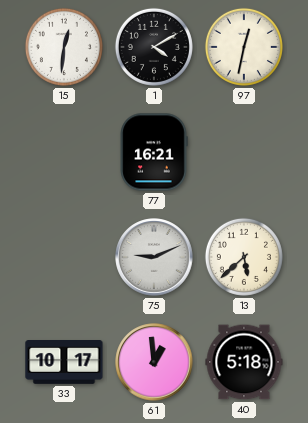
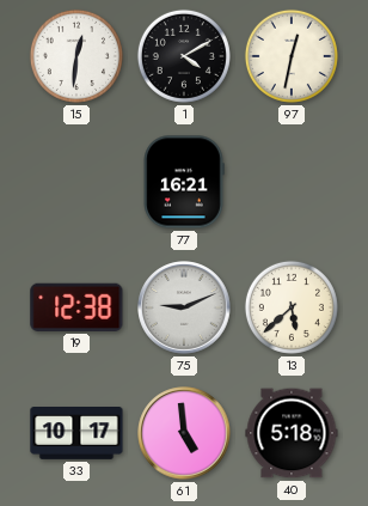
19: none -> 12:38 (76, 307)
61: 12:59 -> 4:59 (184, 433)
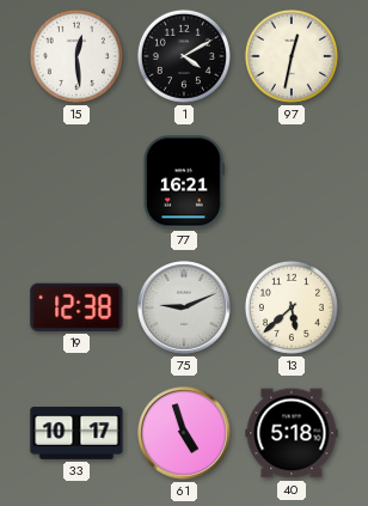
15: 12:31 -> 12:29 (76, 56)
61: 4:59 -> 4:57 (184, 433)
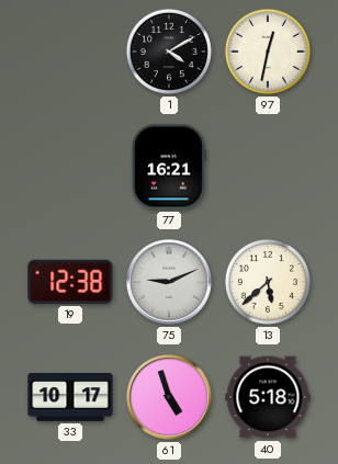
15: 12:29 -> none (76, 56)
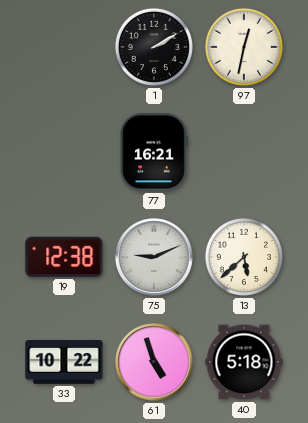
1: 4:10 -> 2:10 (154, 47)
33: 10:17 -> 10:22 (64, 363)
